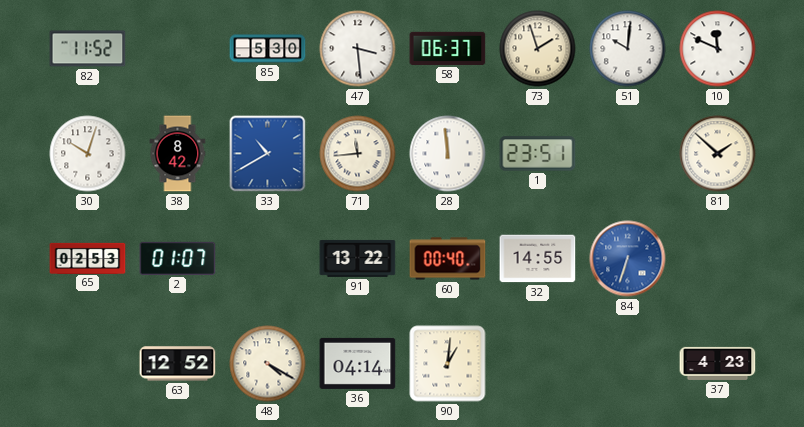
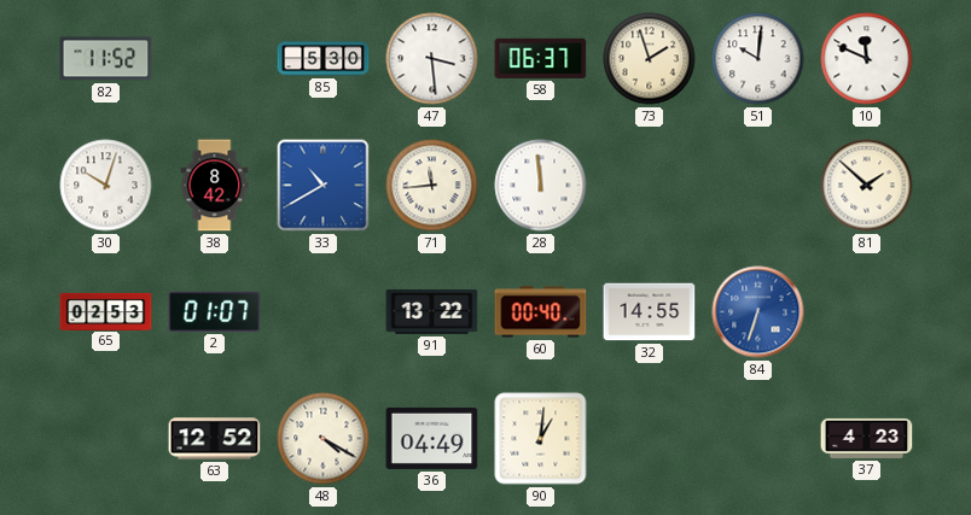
1: 23:51 -> none (538, 154)
36: 04:14 -> 04:49 (432, 438)
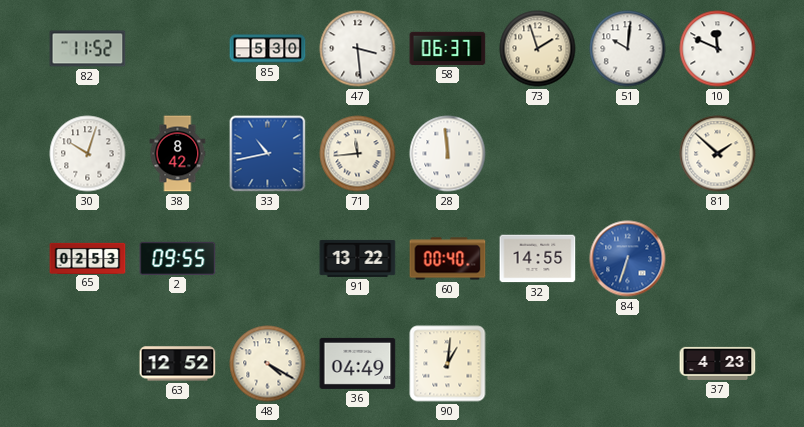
33: 10:40 -> 10:43 (268, 154)
2: 01:07 -> 09:55 (178, 258)
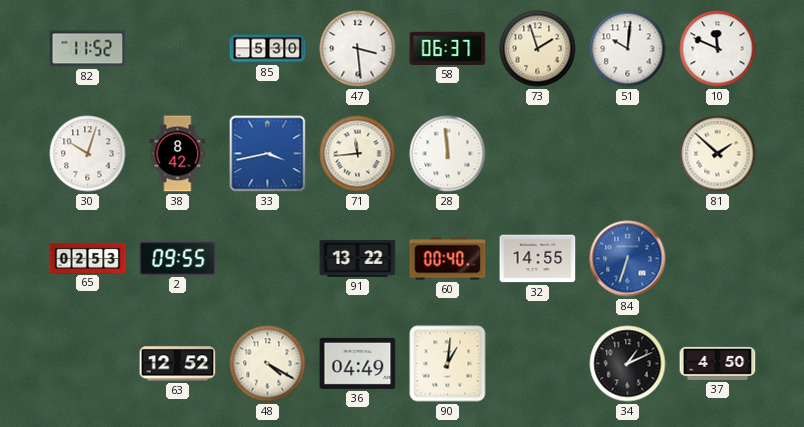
33: 10:43 -> 3:43 (268, 154)
34: none -> 1:11 (628, 364)
37: 4:23 -> 4:50 (718, 363)
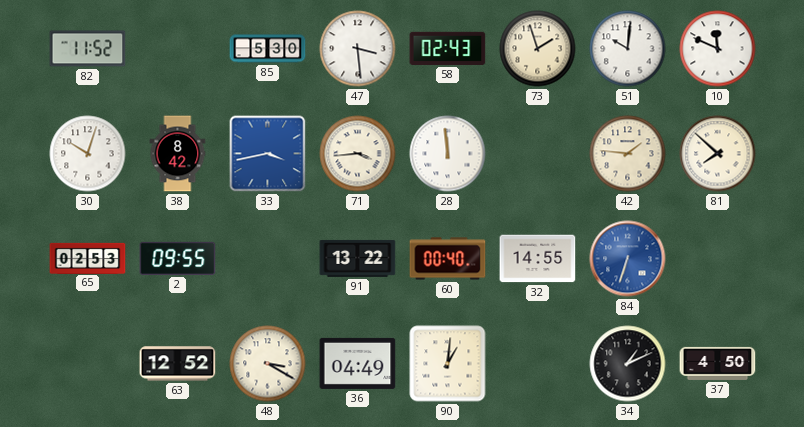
58: 06:37 -> 02:43 (448, 48)
71: 11:44 -> 3:44 (358, 154)
42: none -> 1:46 (628, 154)
81: 1:52 -> 7:52 (718, 154)
48: 4:20 -> 3:20 (268, 364)
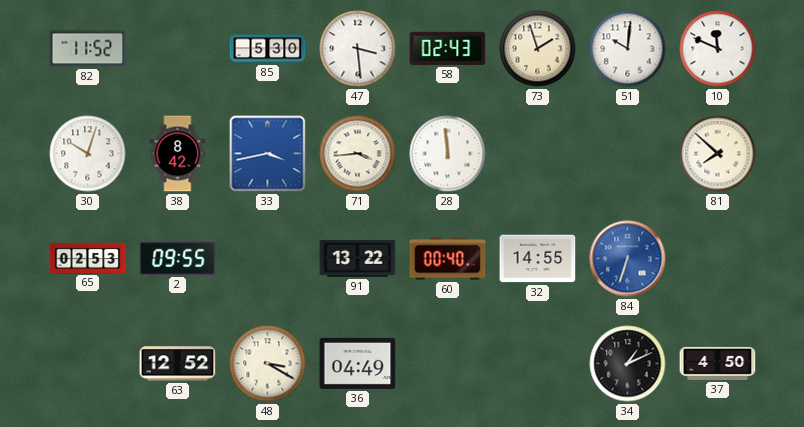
42: 1:46 -> none (628, 154)
90: 1:01 -> none (448, 364)
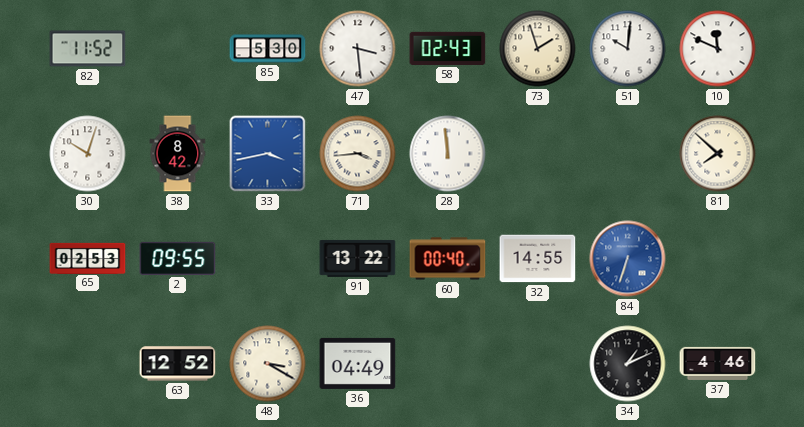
37: 4:50 -> 4:46 (718, 363)
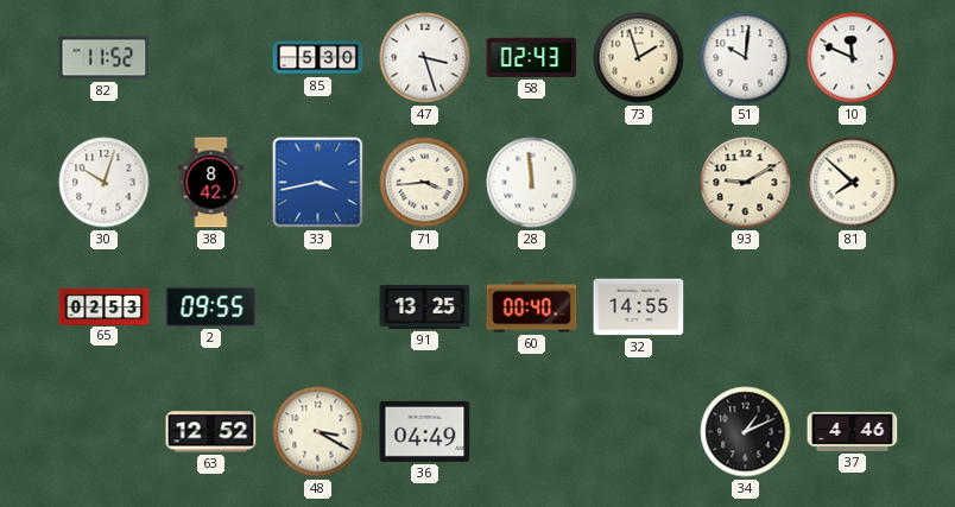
47: 3:29 -> 3:27 (425, 58)
93: none -> 9:10 (746, 183)
91: 13:22 -> 13:25 (425, 306)
84: 6:33 -> none (628, 259)
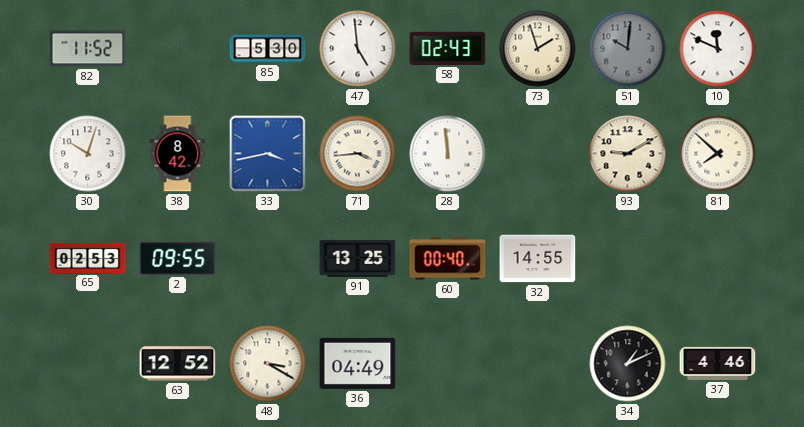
47: 3:27 -> 4:59 (358, 49)
51 dial: white -> grey (628, 49)
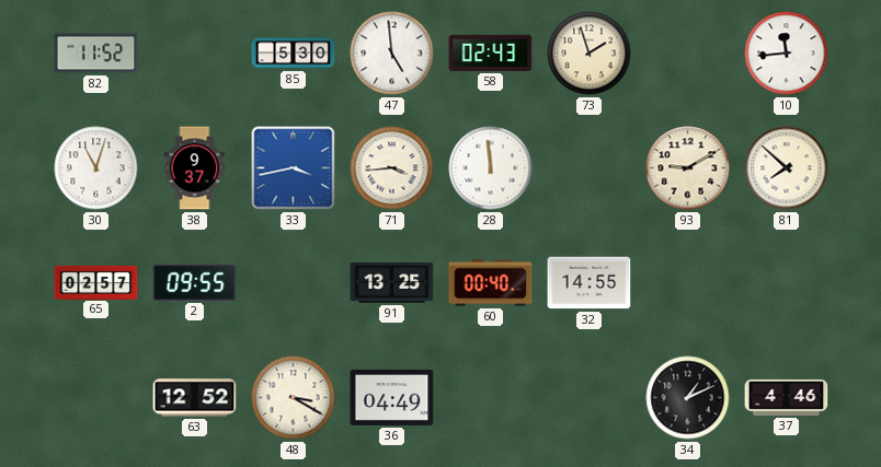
51: 10:01 -> none (628, 49)
10: 11:49 -> 11:44 (787, 54)
30: 10:03 -> 11:03 (96, 168)
38: 8:42 -> 9:37 (195, 168)
65: 02:53 -> 02:57 (96, 282)
